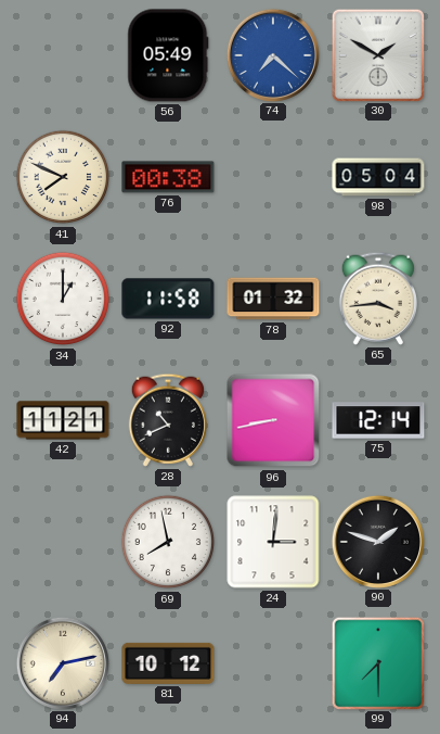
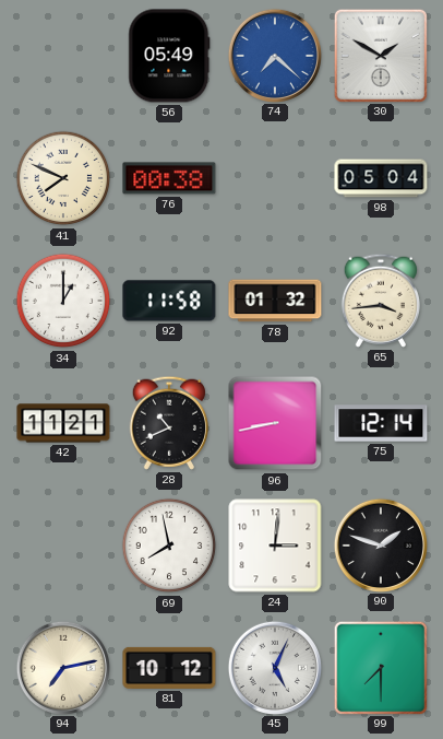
45: none -> 5:04 (274, 667)
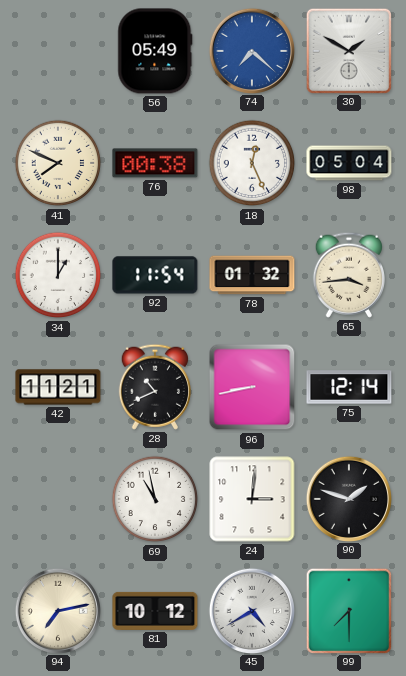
18: none -> 12:26 (252, 163)
92: 11:58 -> 11:54 (155, 275)
69: 7:58 -> 10:58 (155, 499)
45: 5:04 -> 4:40 (251, 610)
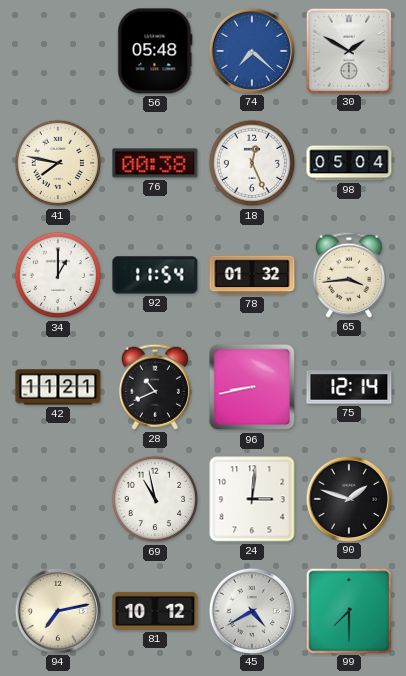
56: 05:49 -> 05:48 (155, 51)
41: 7:49 -> 7:47 (58, 163)
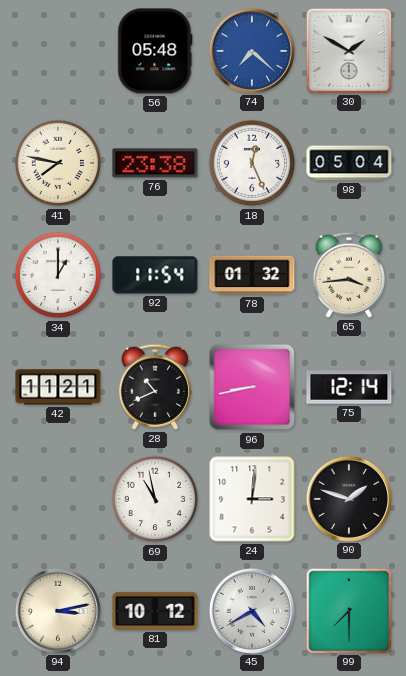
76: 00:38 -> 23:38 (155, 163)
94: 7:13 -> 3:13 (57, 610)
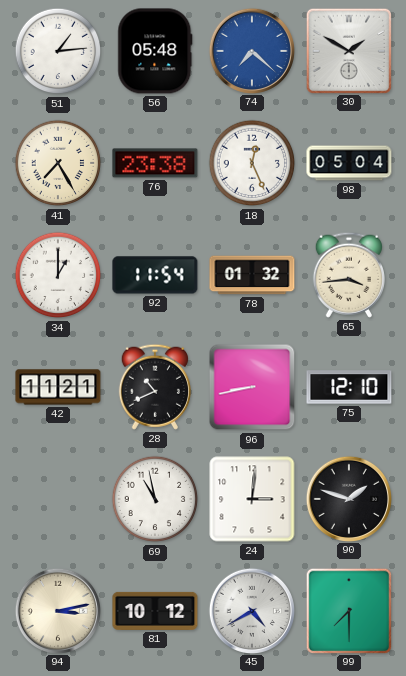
51: none -> 1:14 (58, 51)
41: 7:47 -> 7:25 (58, 163)
75: 12:14 -> 12:10 (349, 387)
